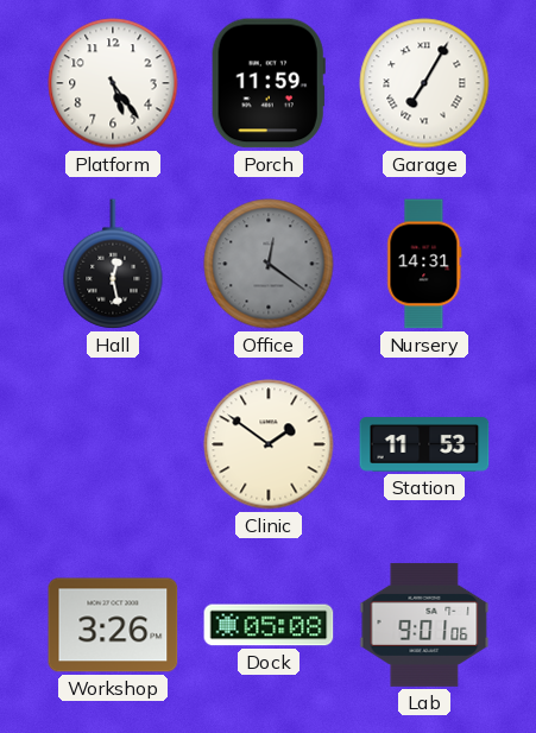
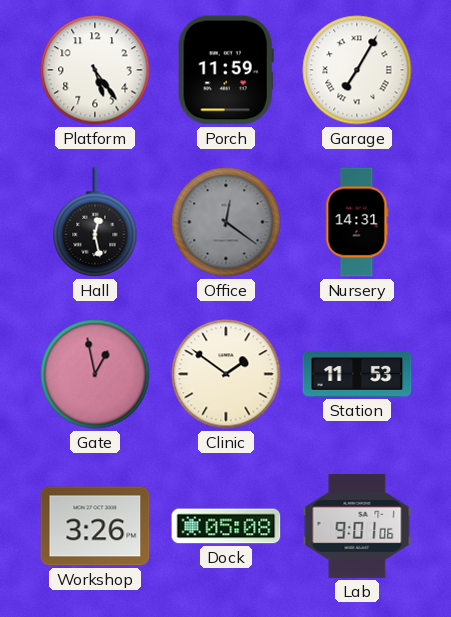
Gate: none -> 12:58 (95, 374)
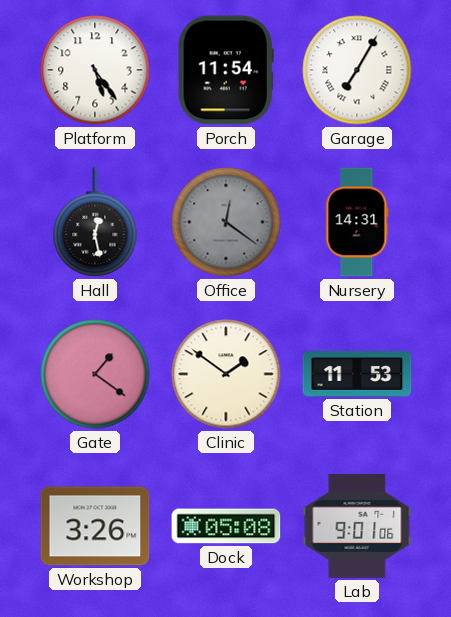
Porch: 11:59 -> 11:54 (226, 70)
Gate: 12:58 -> 1:21 (95, 374)
